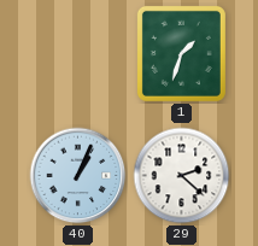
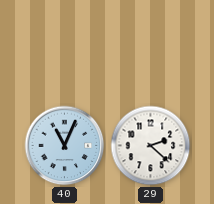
1: 1:33 -> none (181, 53)
40: 1:04 -> 11:04 (65, 146)
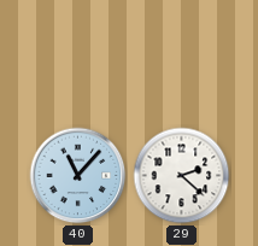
40: 11:04 -> 11:07 (78, 176)
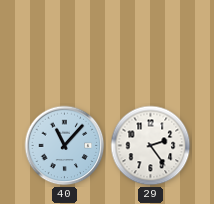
29: 2:22 -> 2:24 (151, 146)
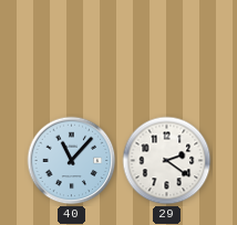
29: 2:24 -> 2:21 (167, 161)
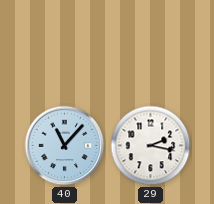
29: 2:21 -> 2:17 (151, 146)
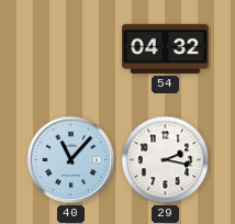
54: none -> 04:32 (166, 48)
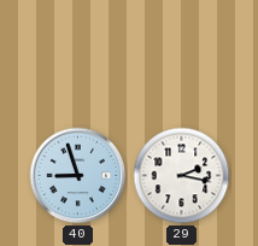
54: 04:32 -> none (166, 48)
40: 11:07 -> 8:57 (78, 176)
